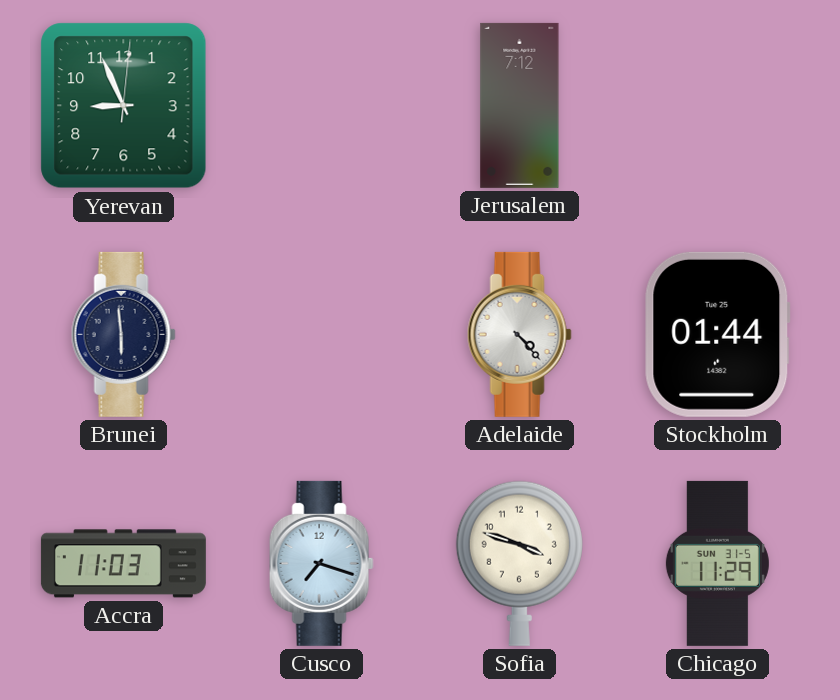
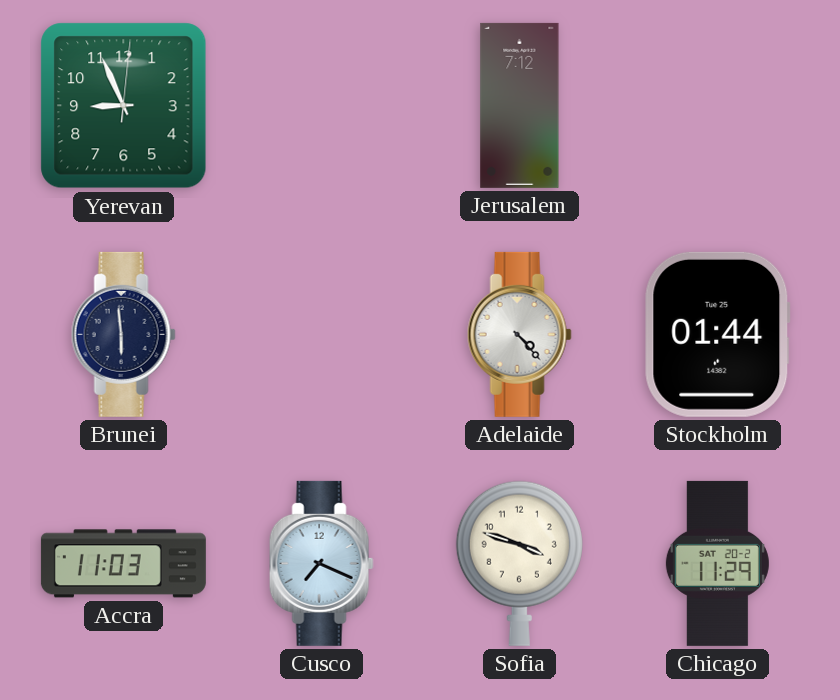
Cusco: 7:18 -> 7:19 (321, 563)
Chicago date: SUN 31-5 -> SAT 20-2 (717, 563)
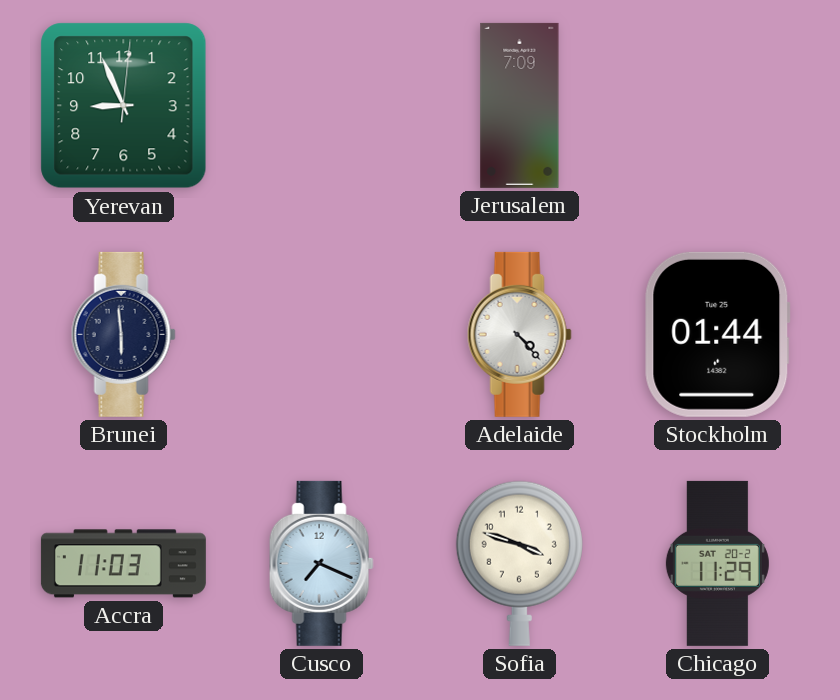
Jerusalem: 7:12 -> 7:09 (520, 105)
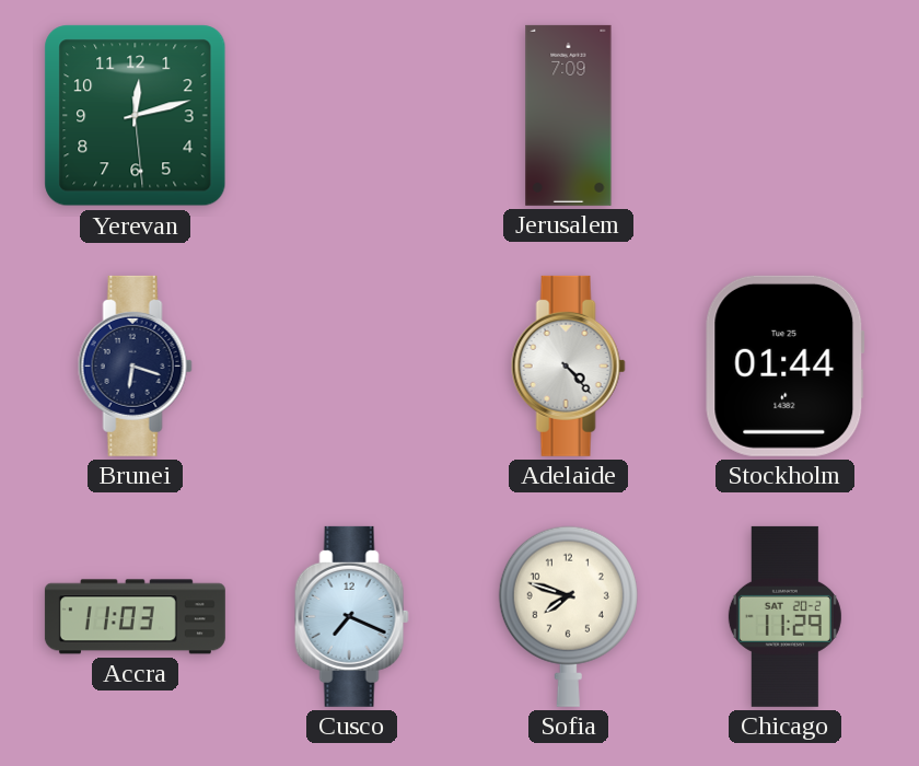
Yerevan: 8:56 -> 12:12 (136, 116)
Brunei: 5:59 -> 6:18 (135, 365)
Sofia: 3:48 -> 7:48 (568, 616)
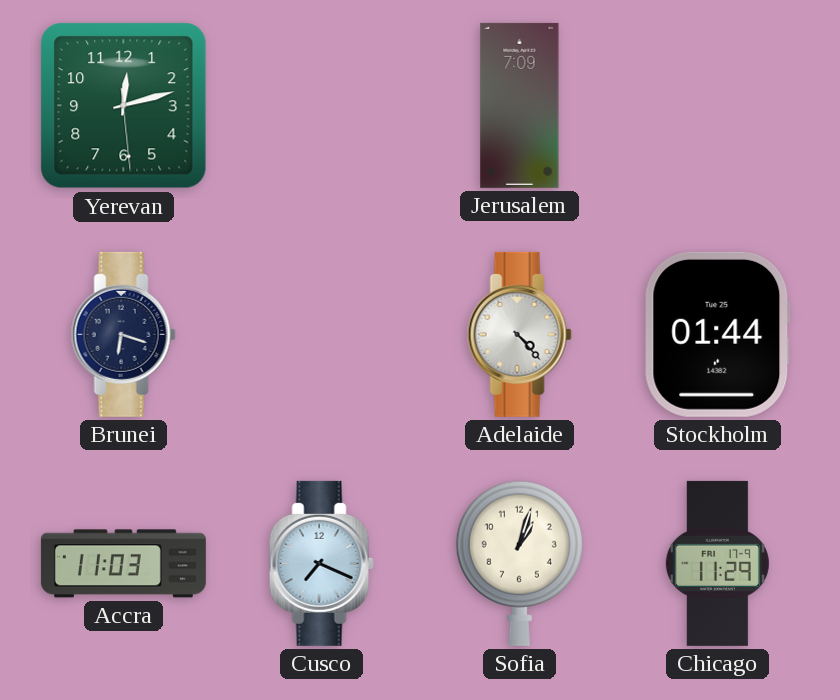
Sofia: 7:48 -> 1:03 (519, 563)
Chicago date: SAT 20-2 -> FRI 17-9 (717, 563)
